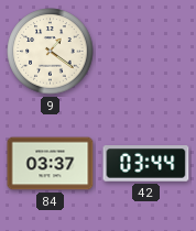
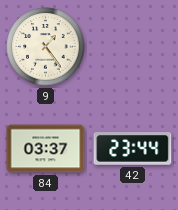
9: 1:21 -> 1:24 (46, 47)
42: 03:44 -> 23:44 (133, 149)
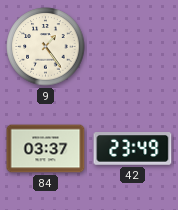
42: 23:44 -> 23:49 (133, 149)
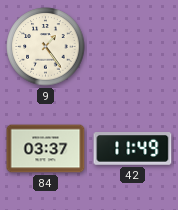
42: 23:49 -> 11:49 (133, 149)
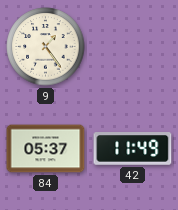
84: 03:37 -> 05:37 (46, 149)
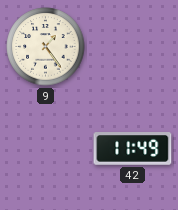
84: 05:37 -> none (46, 149)
